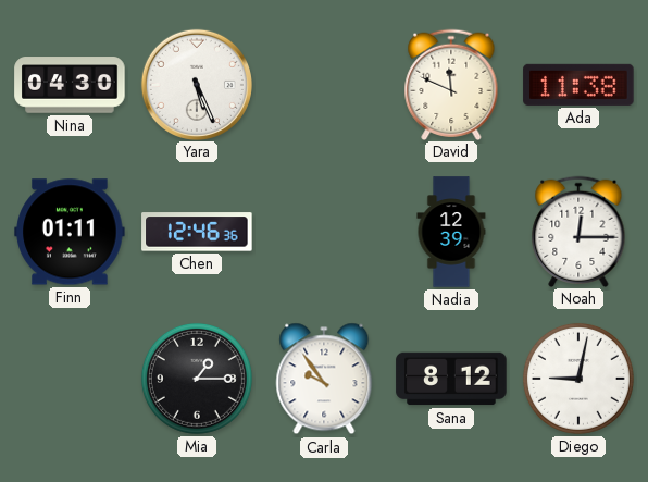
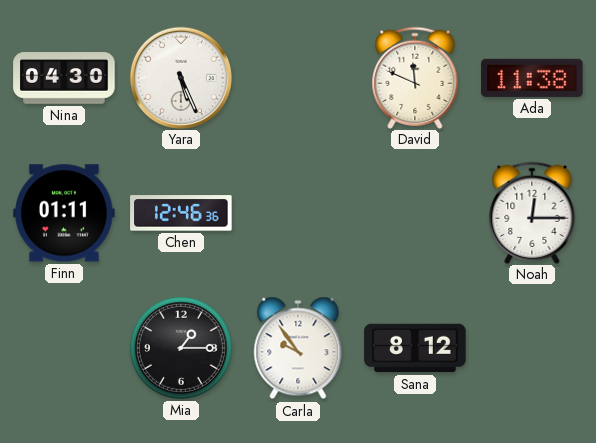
Nadia: 12:39 -> none (451, 232)
Diego: 9:02 -> none (578, 379)
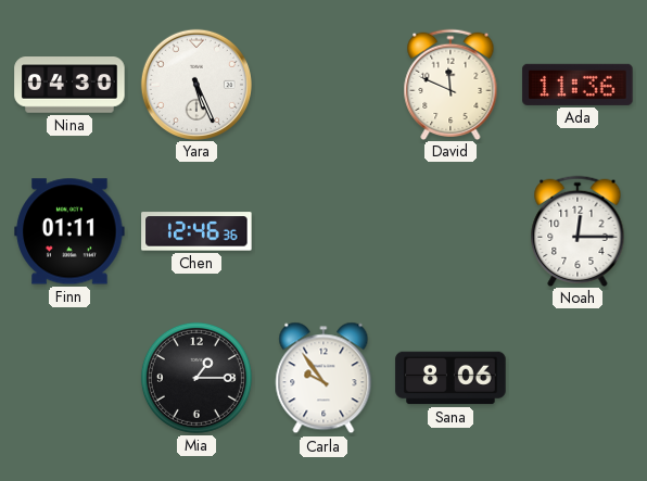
Ada: 11:38 -> 11:36 (578, 85)
Sana: 8:12 -> 8:06 (451, 378)
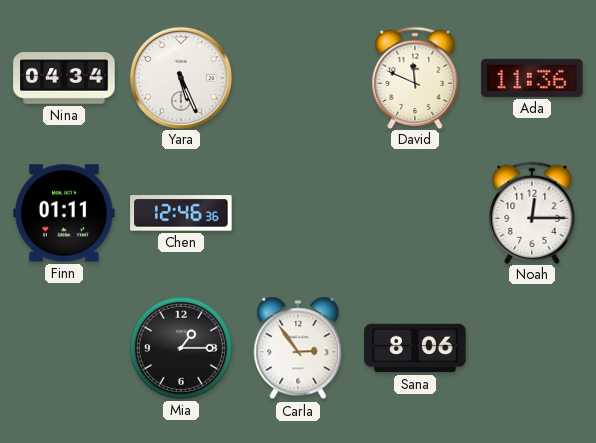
Nina: 04:30 -> 04:34 (64, 78)
Carla: 9:54 -> 2:54 (298, 348)
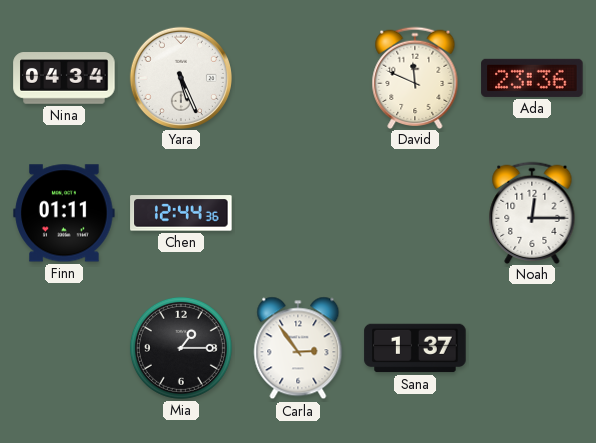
Ada: 11:36 -> 23:36 (532, 78)
Chen: 12:46 -> 12:44 (181, 213)
Sana: 8:06 -> 1:37 (415, 348)
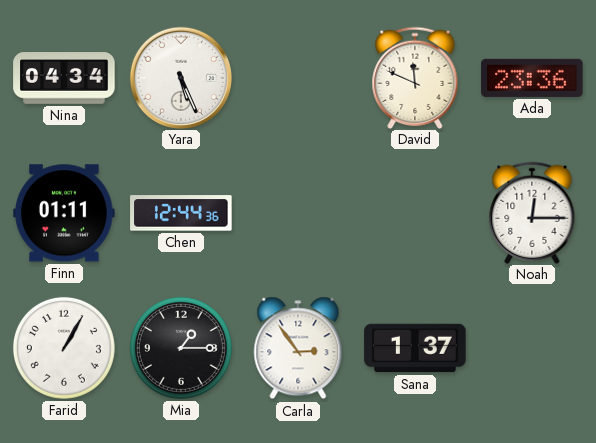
Farid: none -> 1:05 (64, 348)
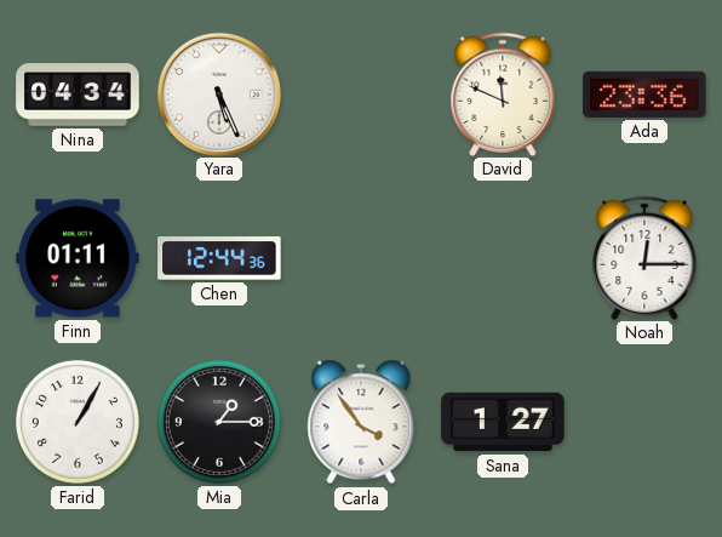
Carla: 2:54 -> 3:54 (361, 422)
Sana: 1:37 -> 1:27 (503, 422)
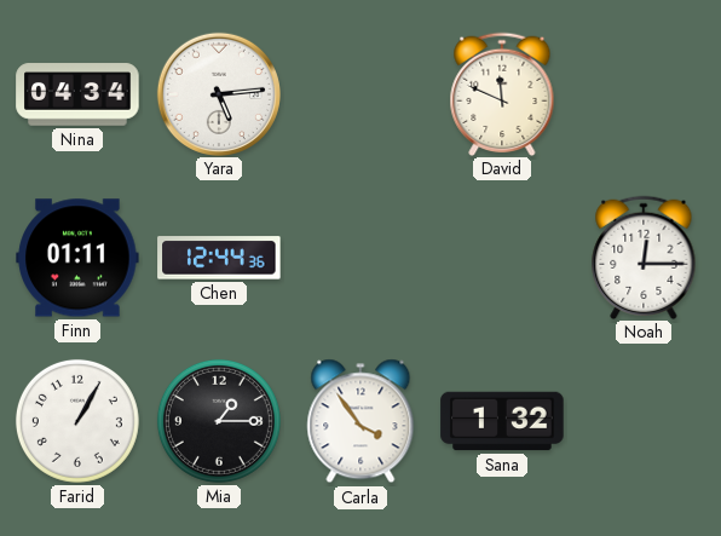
Yara: 5:26 -> 5:14 (218, 93)
Ada: 23:36 -> none (644, 95)
Sana: 1:27 -> 1:32 (502, 421)
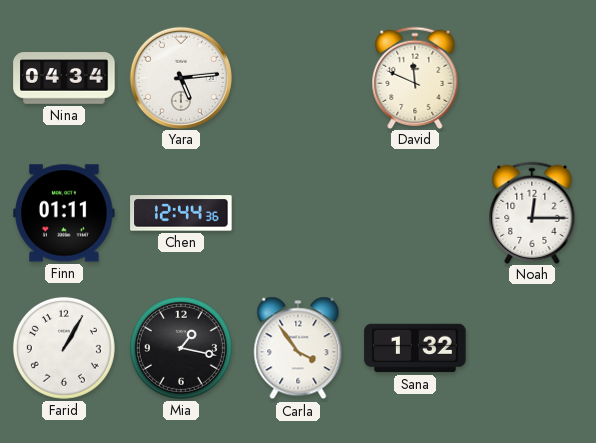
Mia: 1:15 -> 1:17 (181, 348)
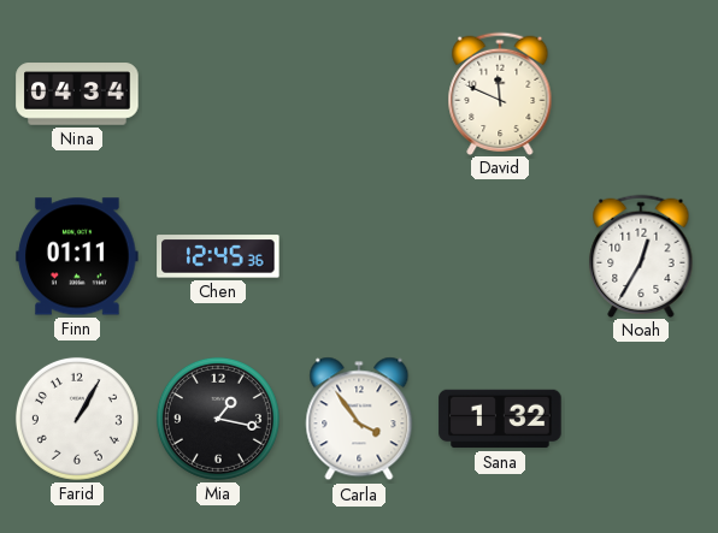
Yara: 5:14 -> none (180, 77)
Chen: 12:44 -> 12:45 (218, 256)
Noah: 12:15 -> 12:35 (641, 255)
